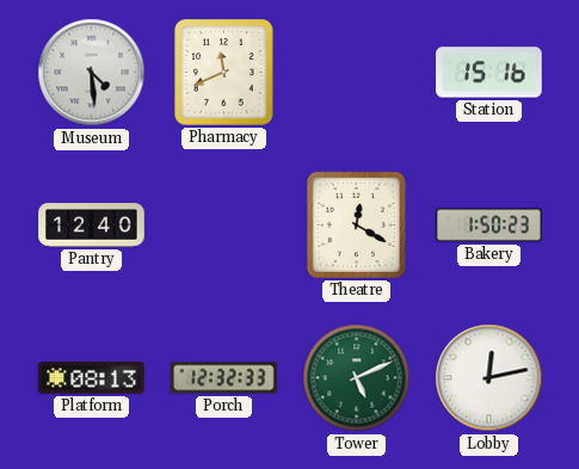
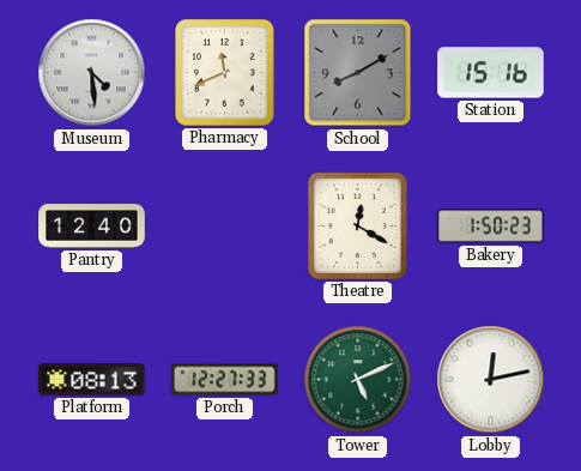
School: none -> 8:10 (358, 73)
Porch: 12:32 -> 12:27 (225, 380)
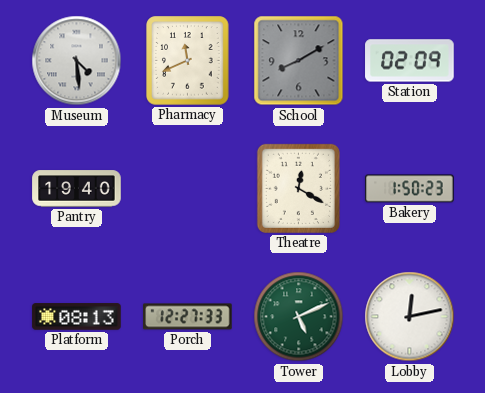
Station: 15:16 -> 02:09 (410, 61)
Pantry: 12:40 -> 19:40 (77, 189)
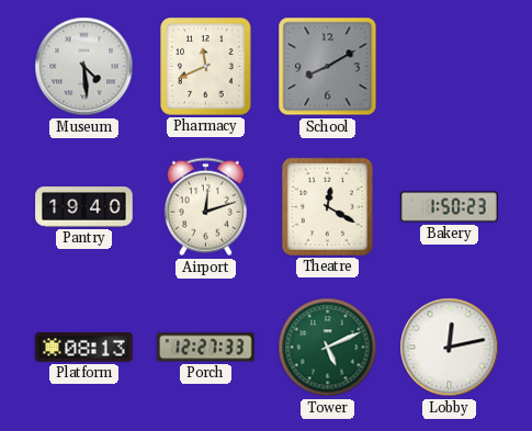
Station: 02:09 -> none (410, 61)
Airport: none -> 12:12 (205, 207)
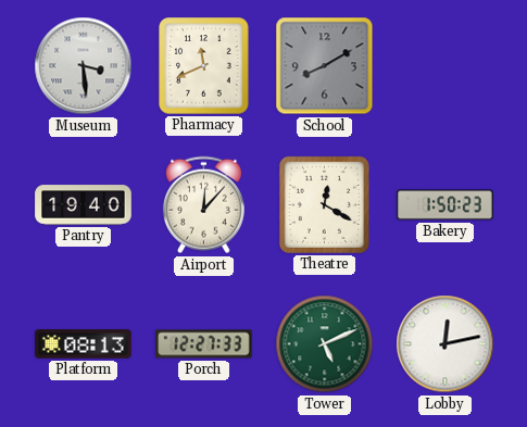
Museum: 4:29 -> 3:29 (84, 66)
Airport: 12:12 -> 12:07 (203, 205)
